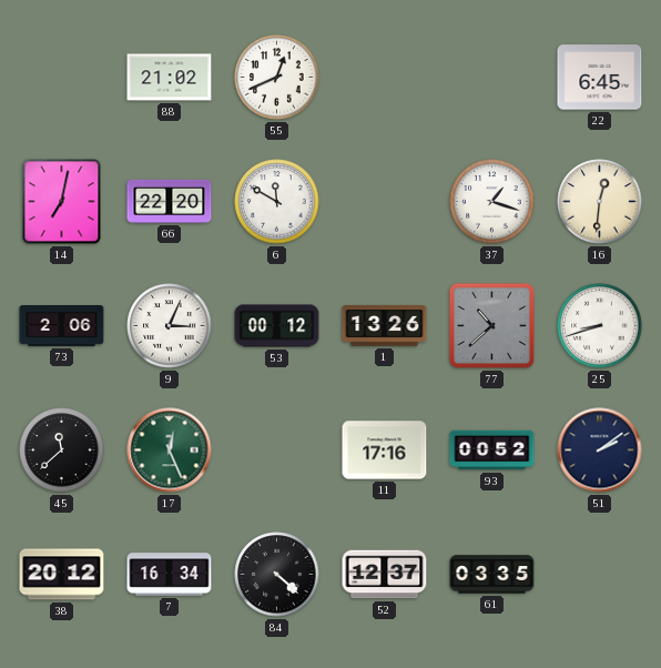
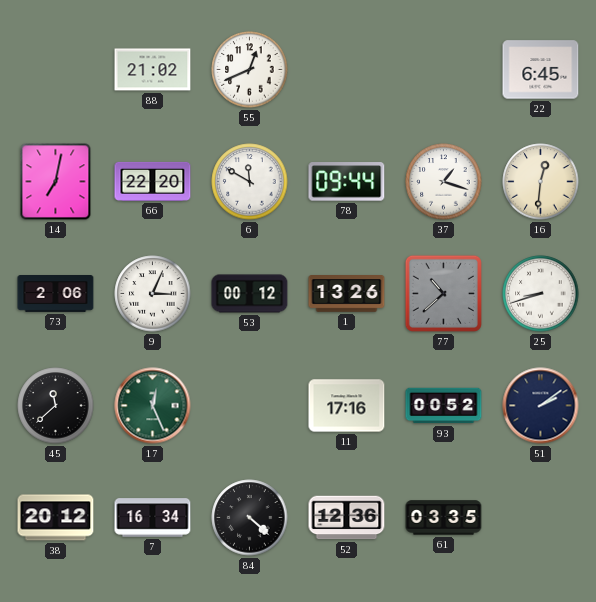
78: none -> 09:44 (347, 182)
52: 12:37 -> 12:36 (347, 518)
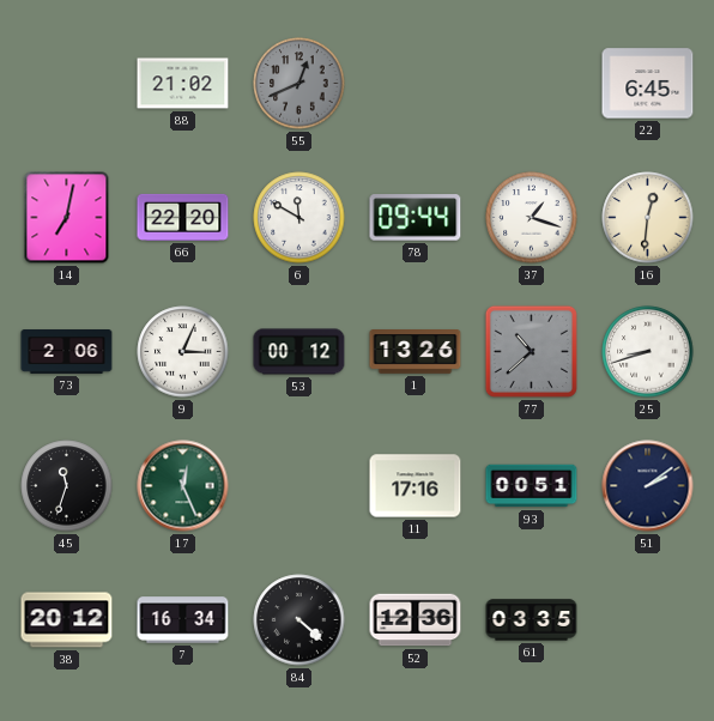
55 dial: white -> grey (299, 84)
45: 11:38 -> 11:33 (67, 486)
93: 00:52 -> 00:51 (532, 486)
